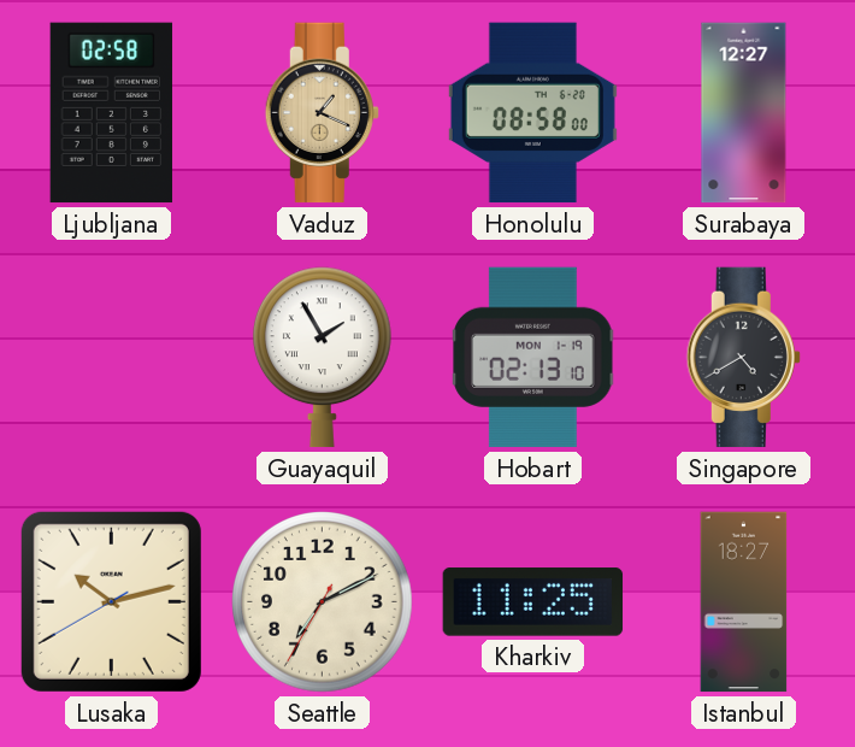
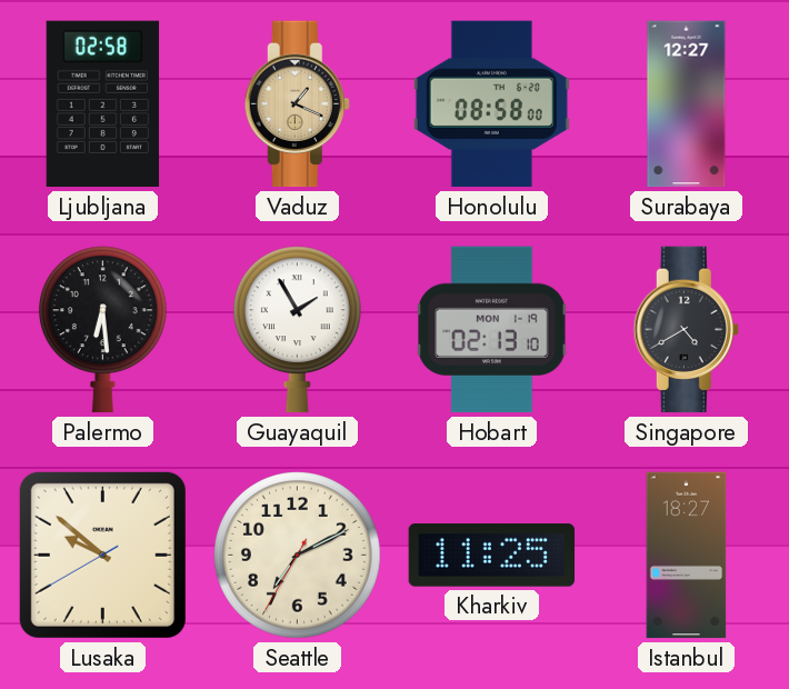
Palermo: none -> 6:29 (102, 330)
Lusaka: 10:12 -> 9:51 (102, 555)
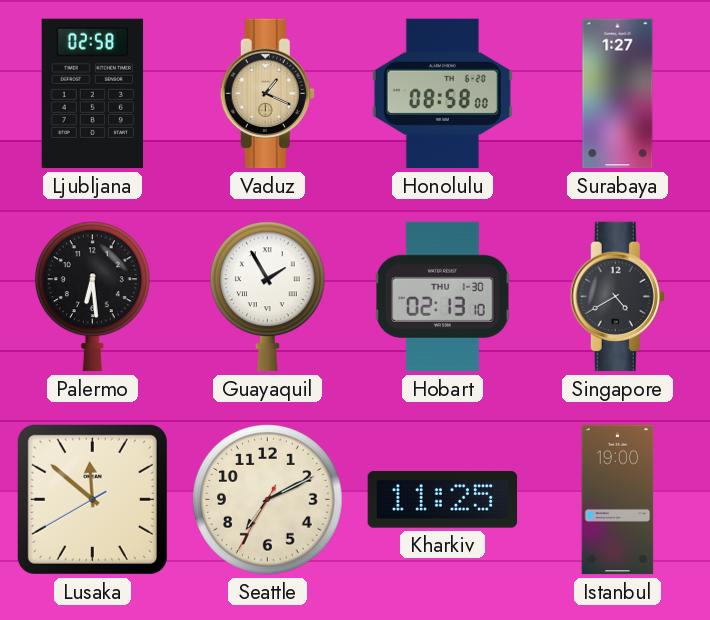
Surabaya: 12:27 -> 1:27 (618, 94)
Hobart date: MON 1-19 -> THU 1-30 (443, 297)
Lusaka: 9:51 -> 11:51 (92, 499)
Istanbul: 18:27 -> 19:00 (618, 500)
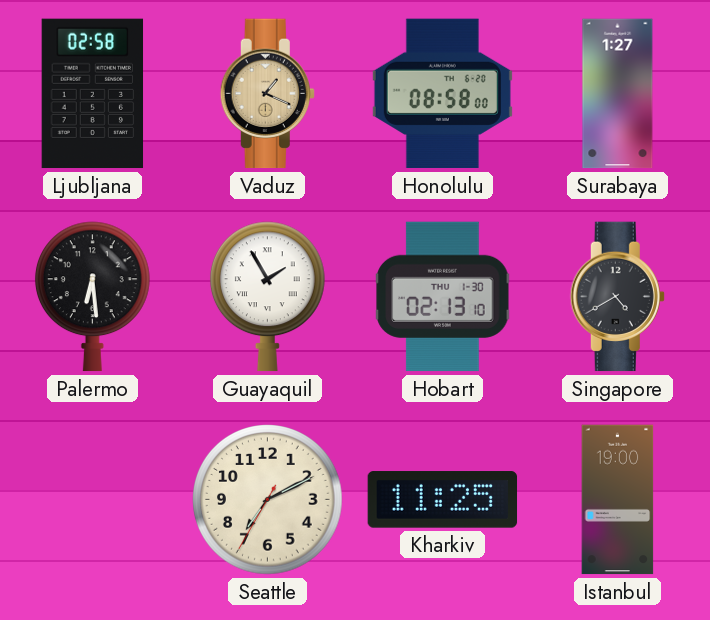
Lusaka: 11:51 -> none (92, 499)
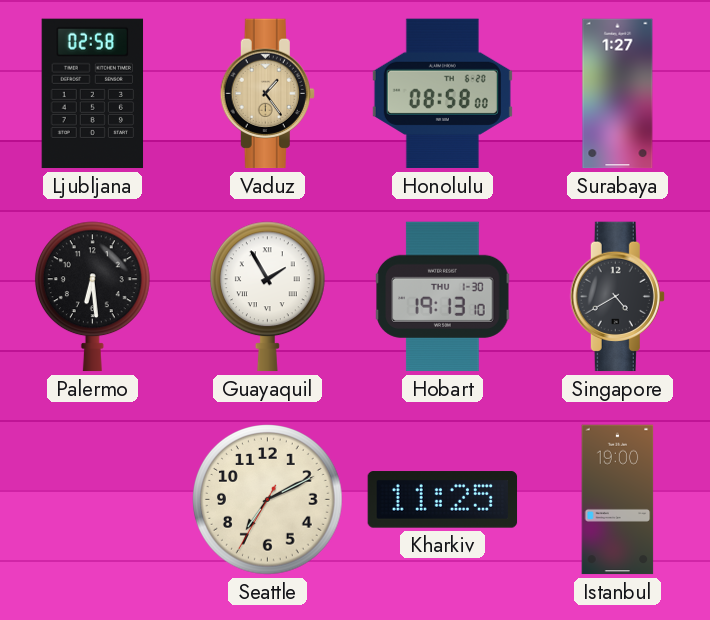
Vaduz: 1:19 -> 1:24 (267, 94)
Hobart: 02:13 -> 19:13 (443, 297)
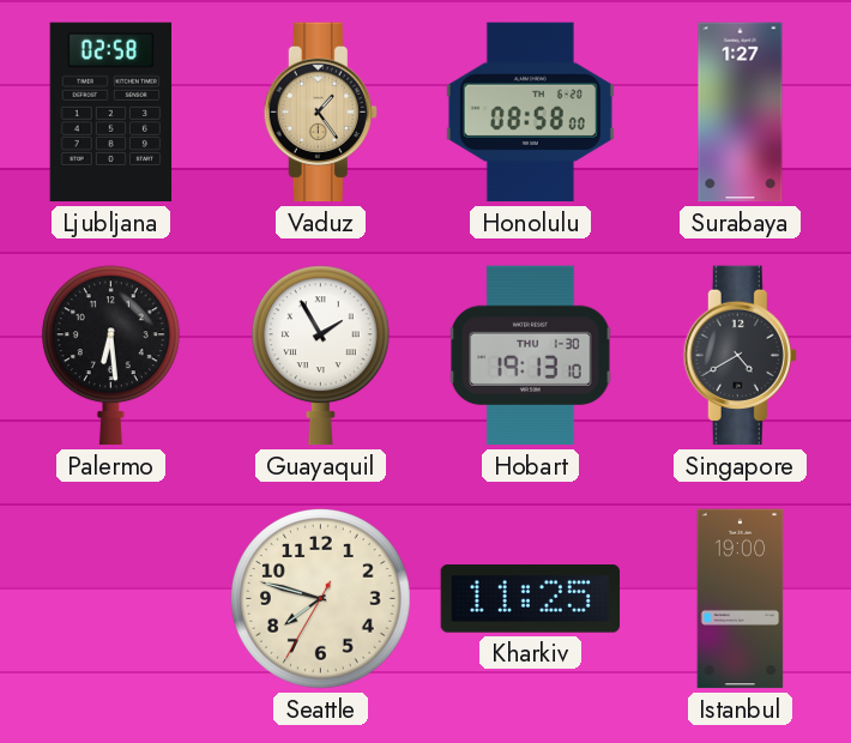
Seattle: 7:10 -> 7:47 (321, 599)
